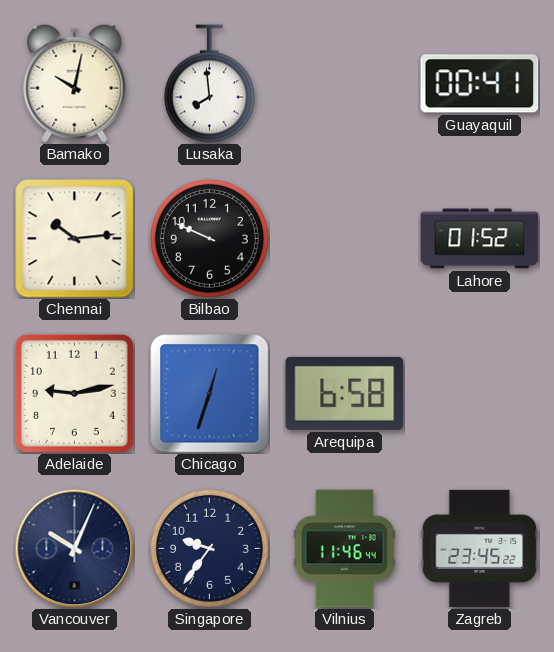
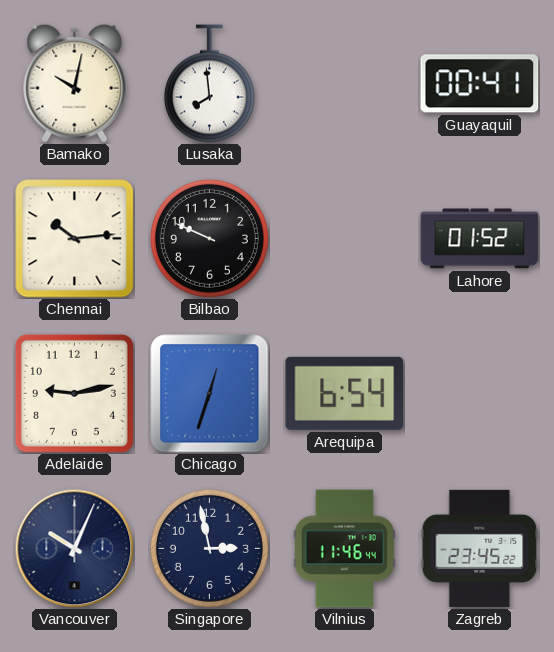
Arequipa: 6:58 -> 6:54 (345, 393)
Singapore: 9:36 -> 2:58 (209, 548)
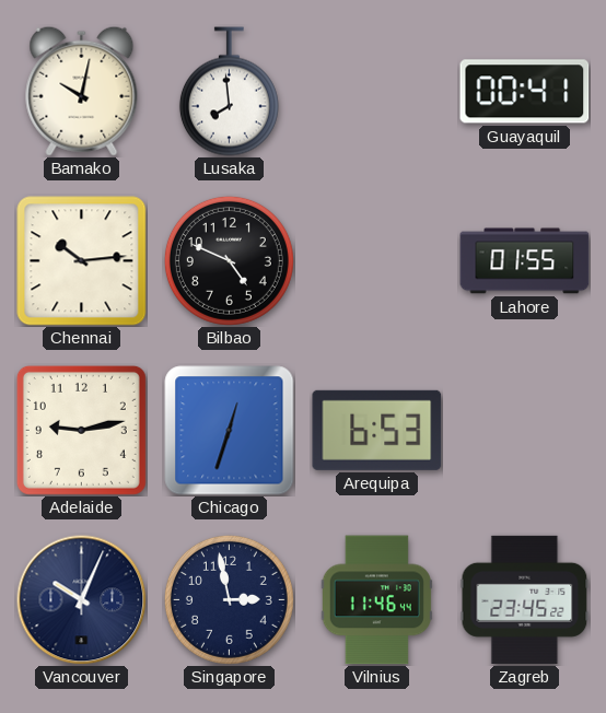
Bilbao: 9:49 -> 4:49 (229, 260)
Lahore: 01:52 -> 01:55 (525, 261)
Arequipa: 6:54 -> 6:53 (377, 430)
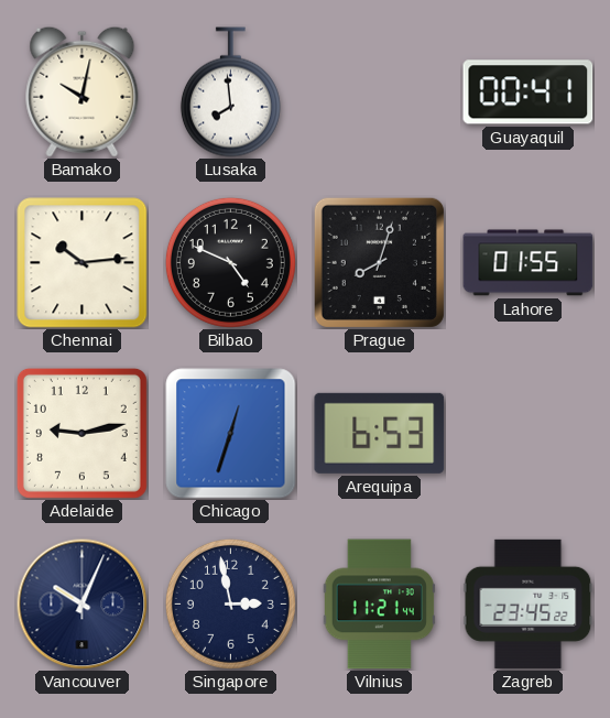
Prague: none -> 8:03 (379, 262)
Vilnius: 11:46 -> 11:21 (379, 605)
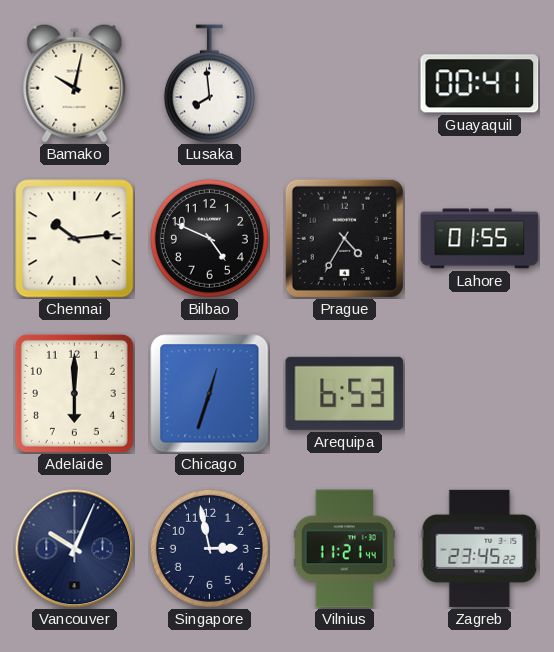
Prague: 8:03 -> 4:35 (344, 238)
Adelaide: 9:13 -> 6:00 (74, 393)
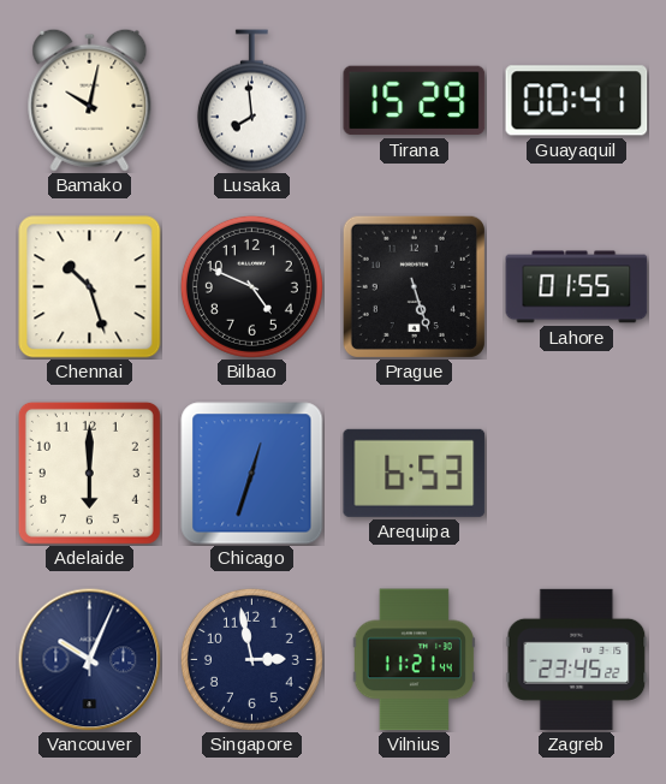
Tirana: none -> 15:29 (415, 101)
Chennai: 10:14 -> 10:27 (90, 287)
Prague: 4:35 -> 5:27 (414, 286)
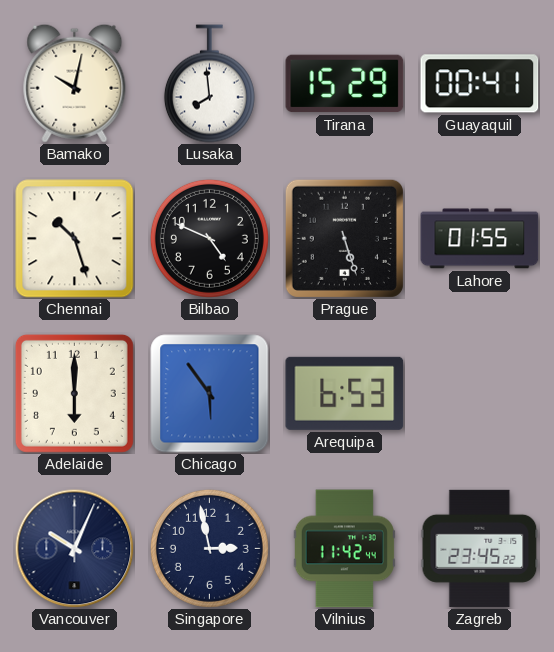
Chicago: 12:33 -> 5:54 (210, 394)
Vilnius: 11:21 -> 11:42 (344, 549)
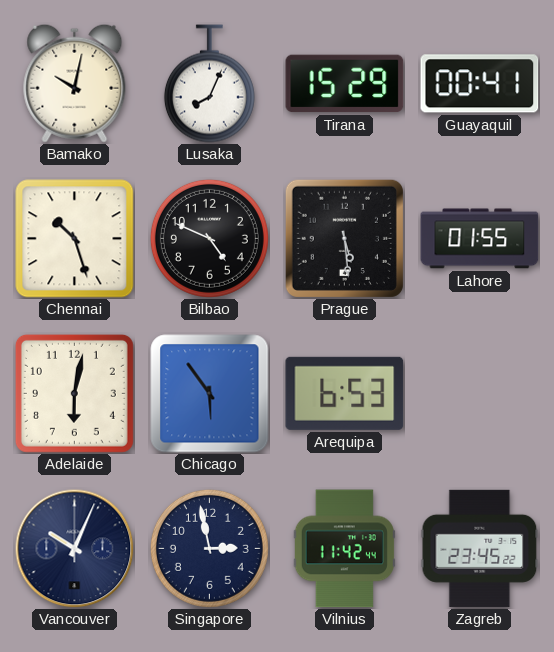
Lusaka: 7:59 -> 8:04 (209, 84)
Prague: 5:27 -> 5:29 (344, 238)
Adelaide: 6:00 -> 6:02 (74, 393)
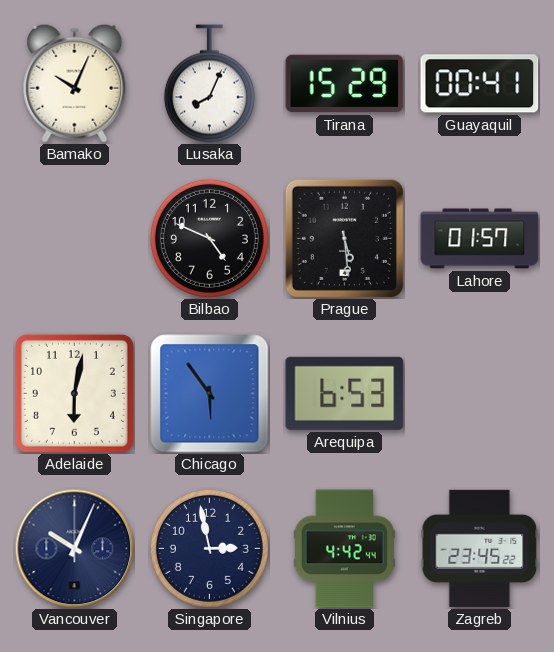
Bamako: 10:02 -> 10:04 (75, 83)
Chennai: 10:27 -> none (75, 239)
Lahore: 01:55 -> 01:57 (480, 239)
Vilnius: 11:42 -> 4:42 (344, 549)
